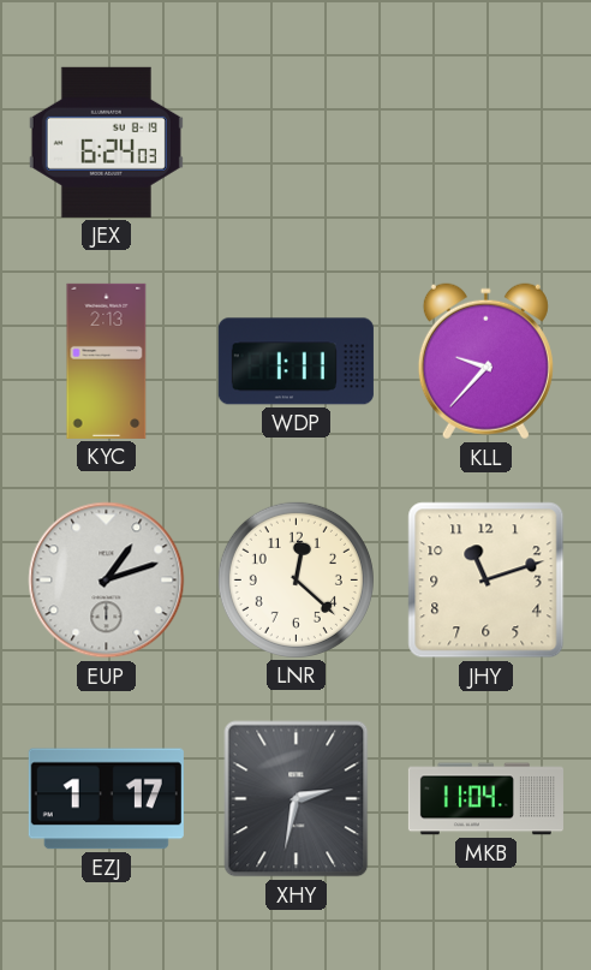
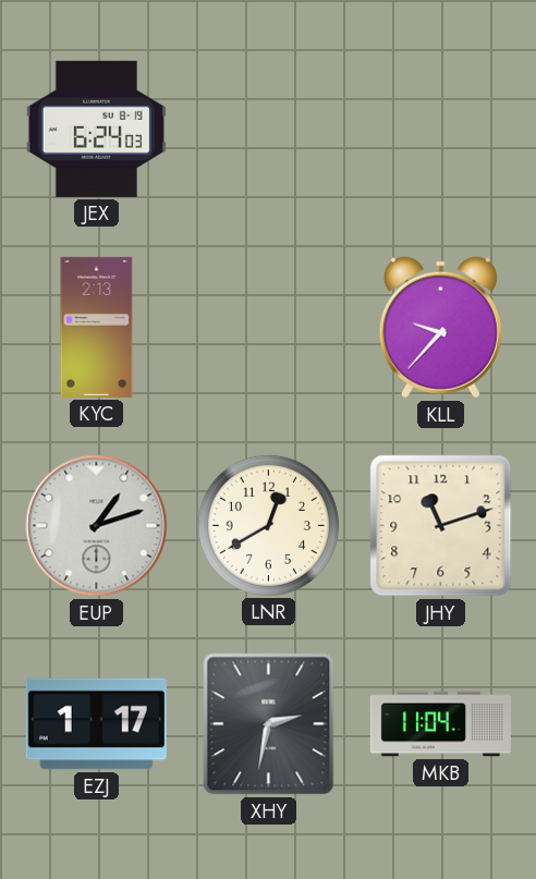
WDP: 1:11 -> none (295, 362)
LNR: 12:22 -> 12:40 (268, 525)
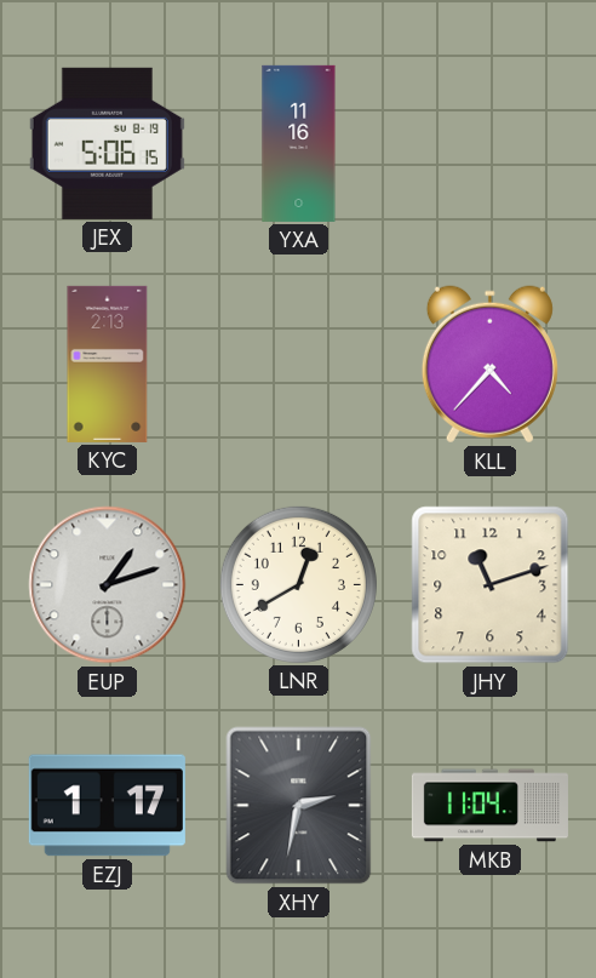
JEX: 6:24 -> 5:06 (107, 143)
YXA: none -> 11:16 (299, 143)
KLL: 9:37 -> 4:37 (489, 365)
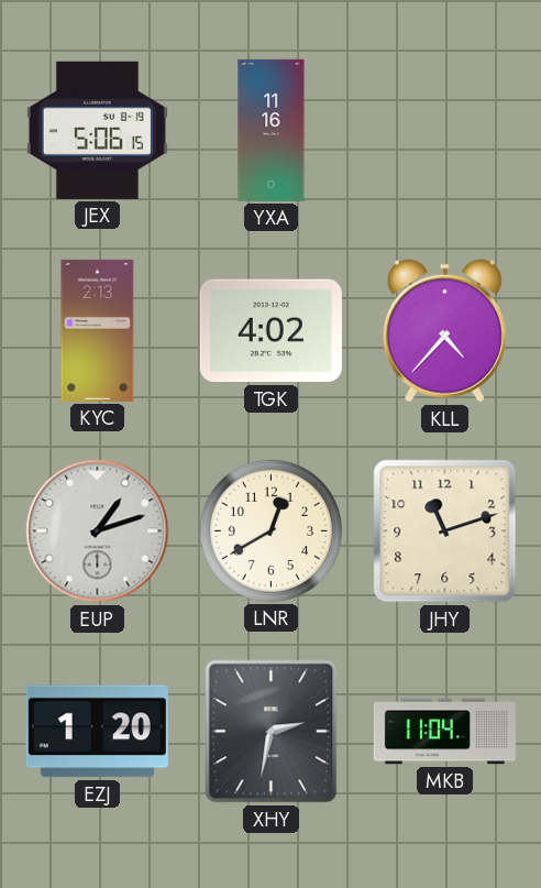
TGK: none -> 4:02 (270, 331)
EZJ: 1:17 -> 1:20 (97, 732)
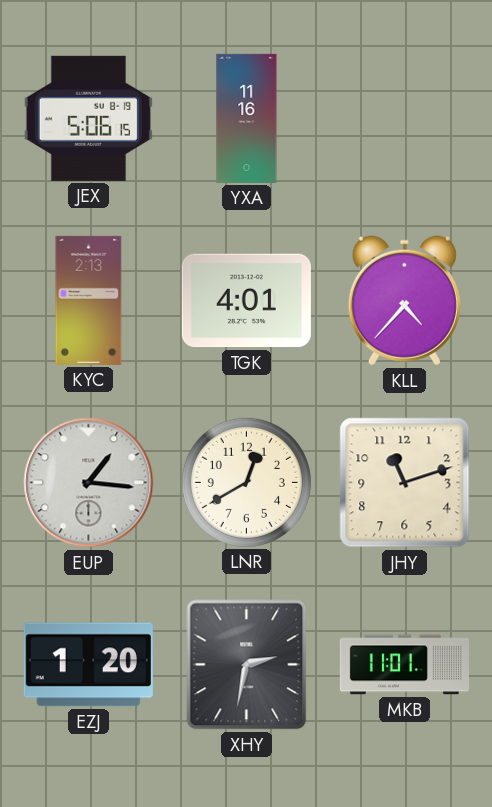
TGK: 4:02 -> 4:01 (246, 301)
EUP: 1:12 -> 1:16 (89, 483)
MKB: 11:04 -> 11:01 (404, 665)
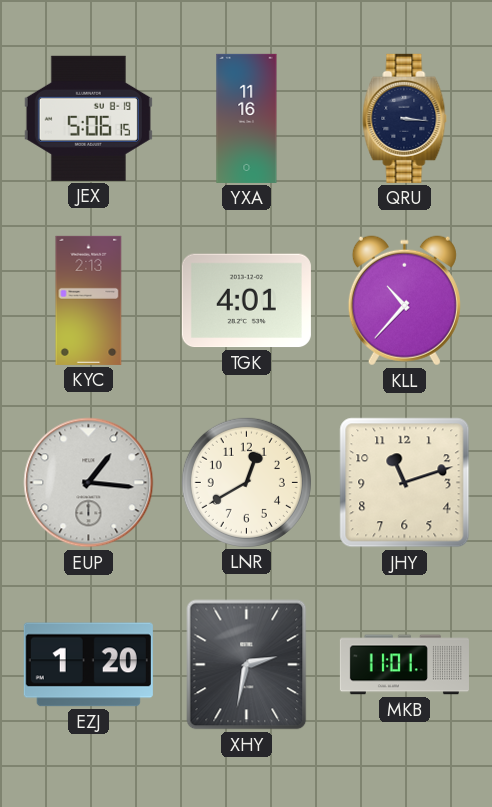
QRU: none -> 3:16 (405, 118)
KLL: 4:37 -> 10:37 (404, 301)
